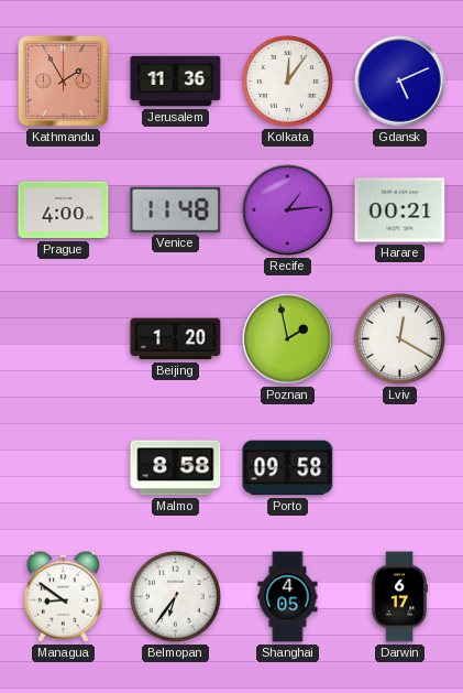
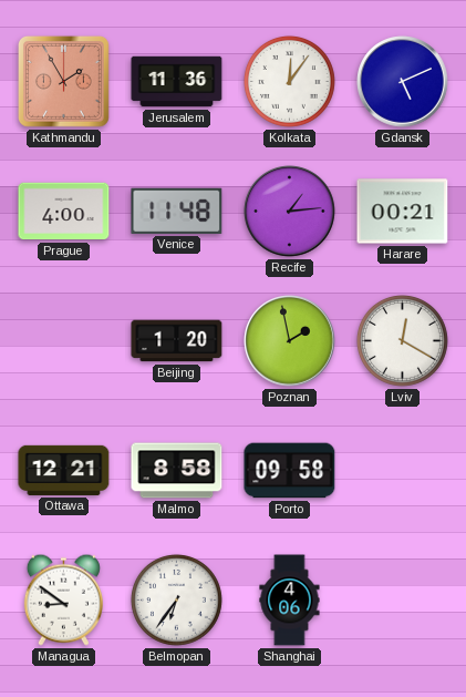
Ottawa: none -> 12:21 (64, 470)
Shanghai: 4:05 -> 4:06 (290, 601)
Darwin: 6:17 -> none (399, 597)
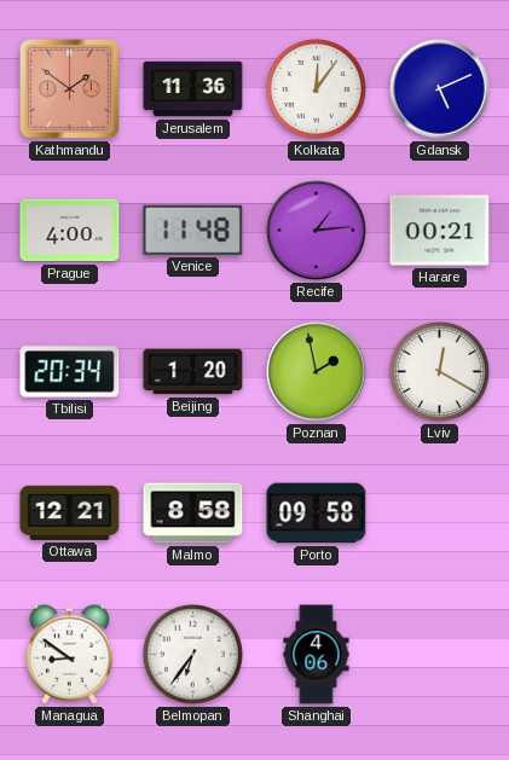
Kathmandu: 1:55 -> 1:51 (69, 88)
Tbilisi: none -> 20:34 (70, 372)
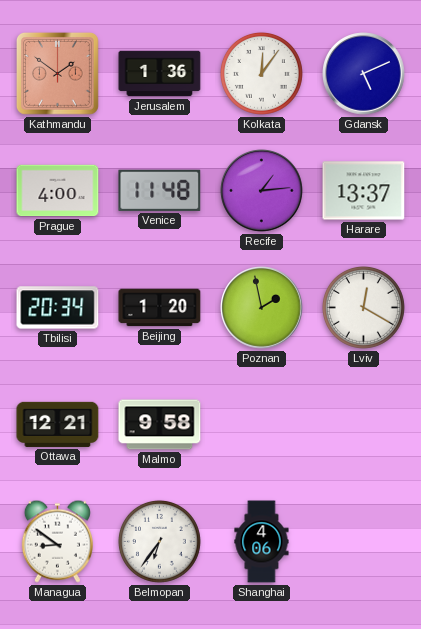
Jerusalem: 11:36 -> 1:36 (160, 74)
Harare: 00:21 -> 13:37 (364, 191)
Malmo: 8:58 -> 9:58 (160, 425)
Porto: 09:58 -> none (317, 514)
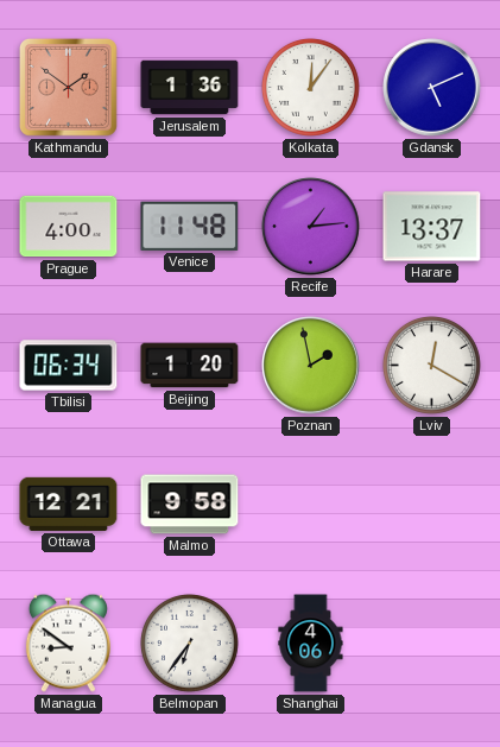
Tbilisi: 20:34 -> 06:34 (69, 366)
